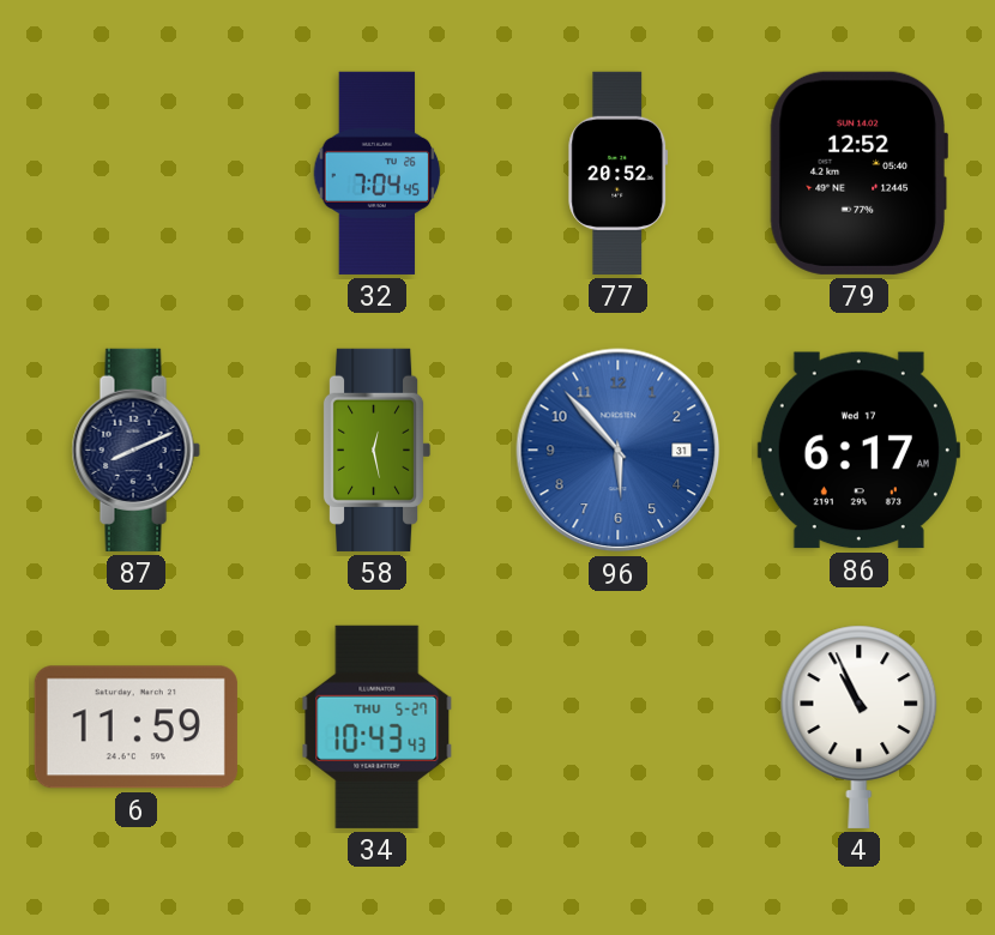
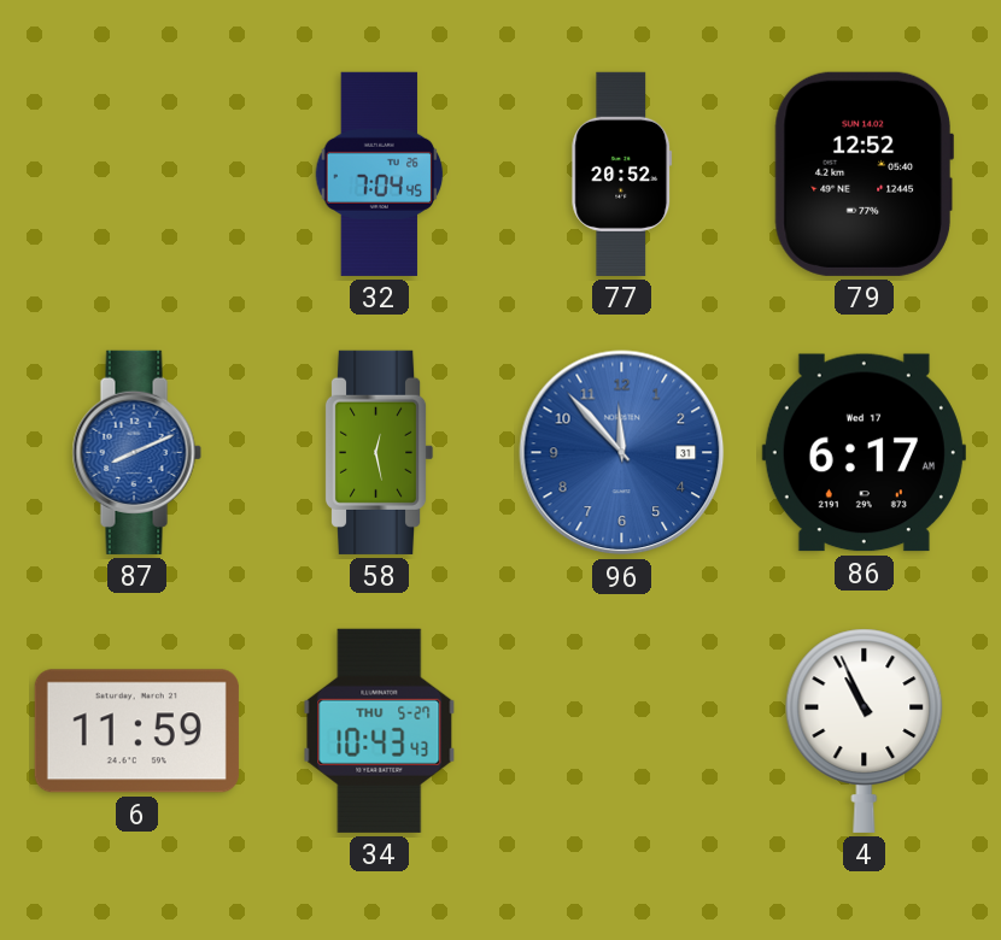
87 dial: navy -> blue (136, 452)
96: 5:53 -> 11:53 (622, 453)
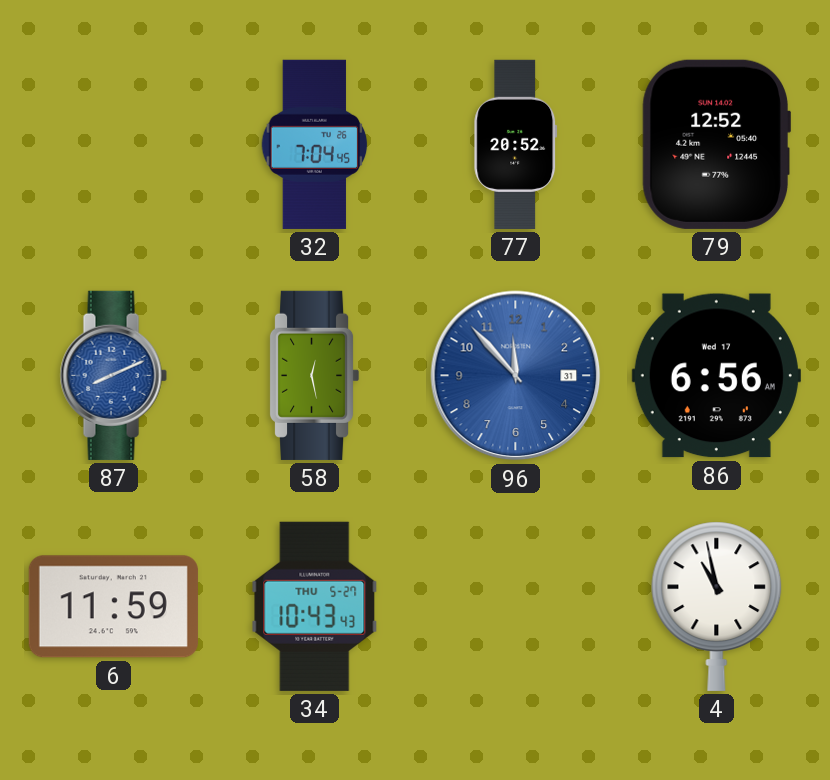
86: 6:17 -> 6:56 (716, 376)
4: 10:56 -> 10:58 (717, 606)
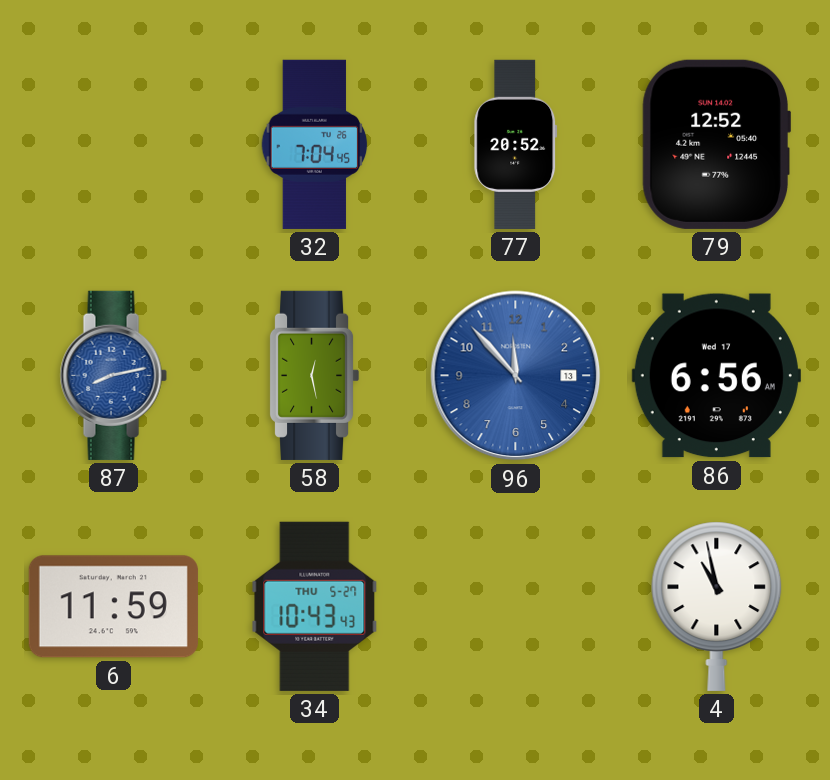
87: 8:11 -> 8:13 (113, 375)
96 date: 31 -> 13 (516, 376)
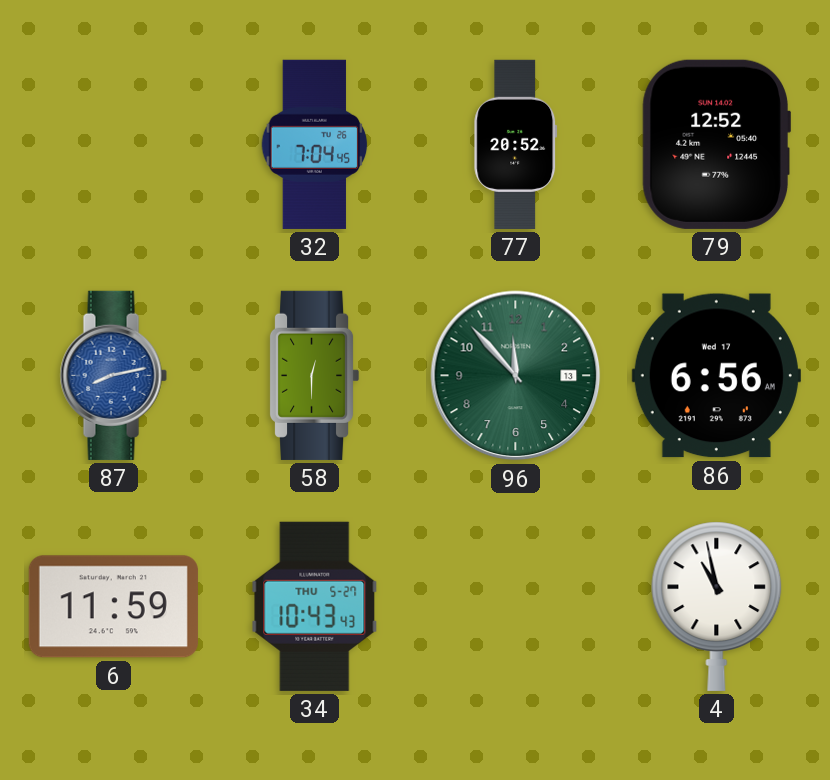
58: 12:28 -> 12:30 (314, 375)
96 dial: blue -> green (516, 376)
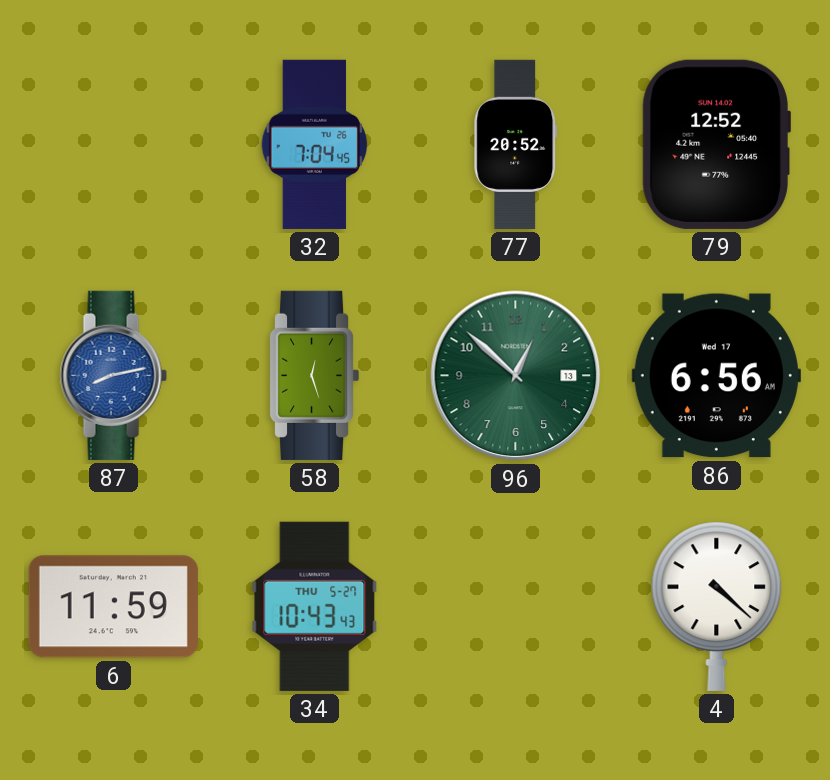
58: 12:30 -> 12:27 (314, 375)
96: 11:53 -> 12:52 (516, 376)
4: 10:58 -> 4:22 (717, 606)
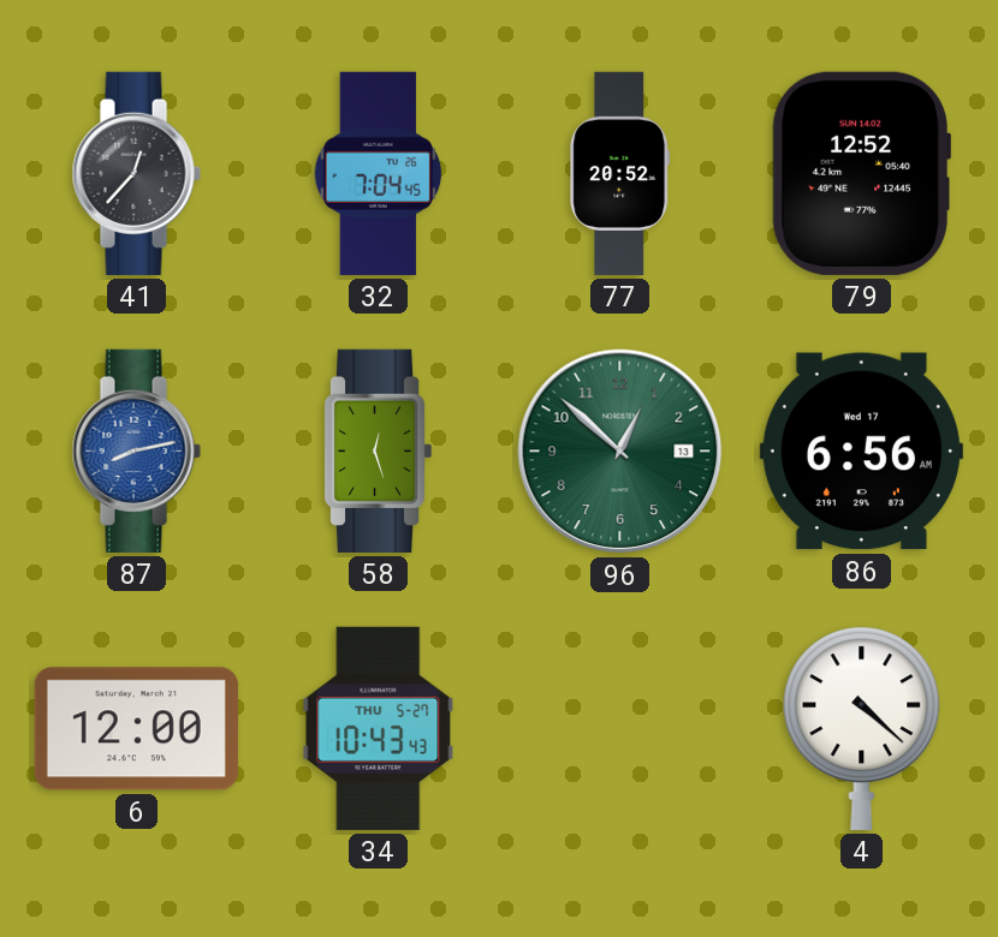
41: none -> 12:37 (136, 173)
6: 11:59 -> 12:00 (136, 729)
